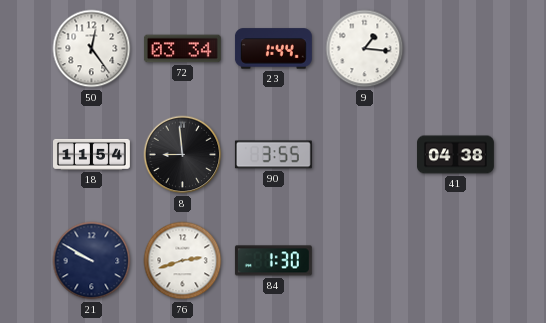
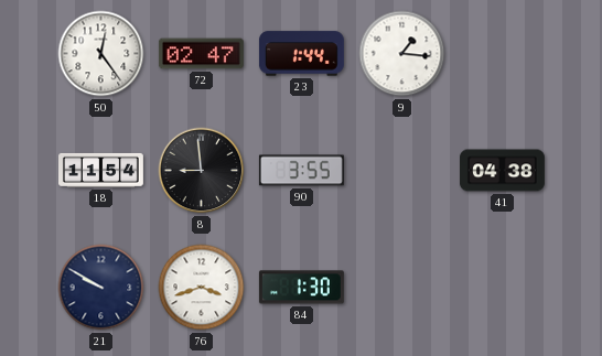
72: 03:34 -> 02:47 (201, 54)
76: 2:42 -> 3:42 (202, 288)
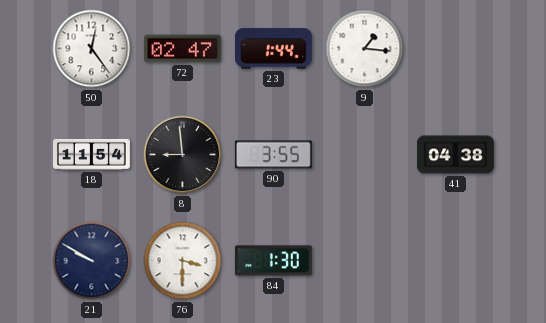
76: 3:42 -> 3:30 (183, 261)
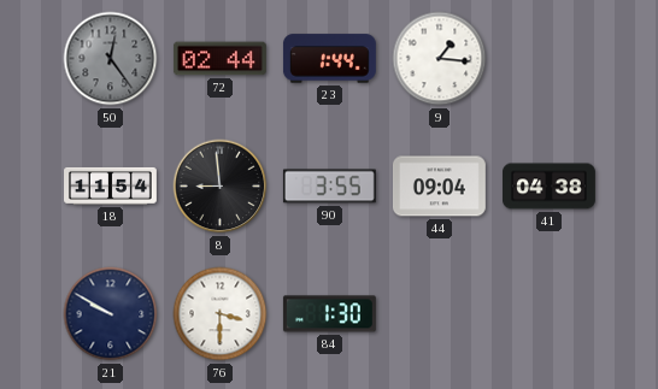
50 dial: white -> grey (111, 59)
72: 02:47 -> 02:44 (219, 59)
44: none -> 09:04 (439, 187)
